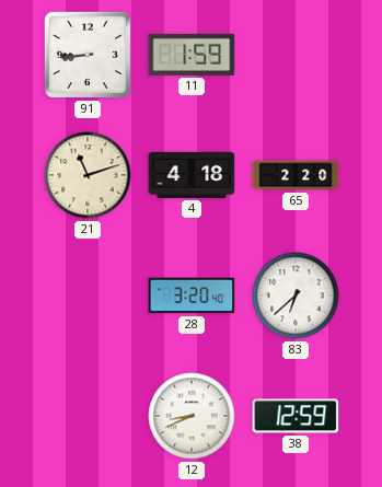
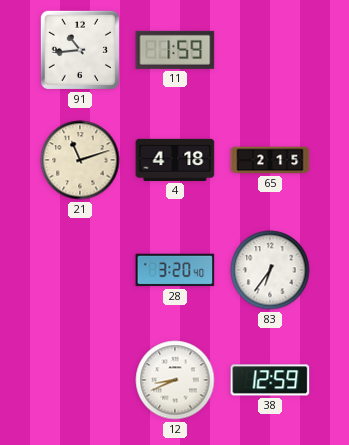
91: 8:44 -> 10:44 (80, 50)
65: 2:20 -> 2:15 (270, 160)
83: 6:38 -> 6:36 (270, 270)
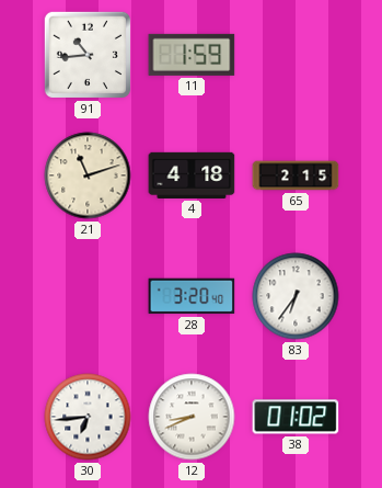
30: none -> 6:44 (88, 417)
38: 12:59 -> 01:02 (296, 417)
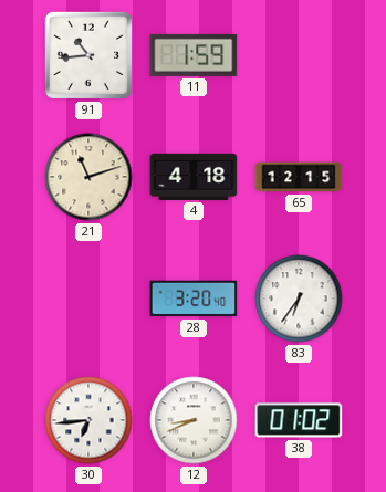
65: 2:15 -> 12:15 (299, 177)
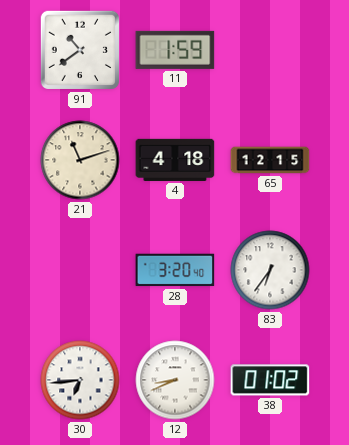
91: 10:44 -> 10:39 (80, 50)
